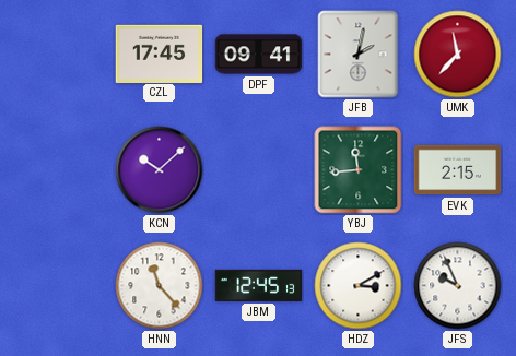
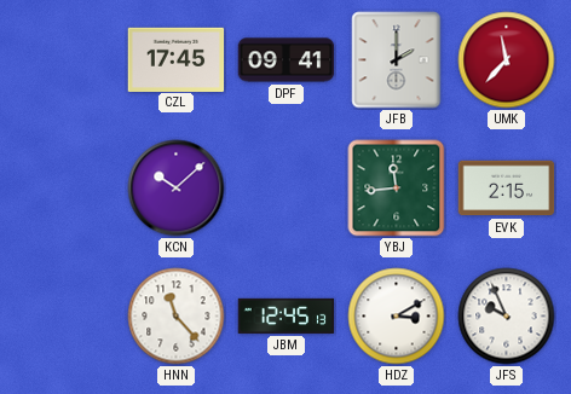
JFB: 2:02 -> 2:00 (397, 60)
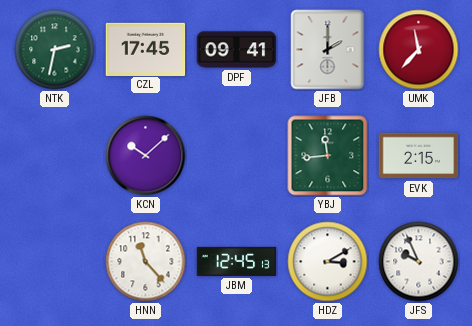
NTK: none -> 2:32 (55, 50)
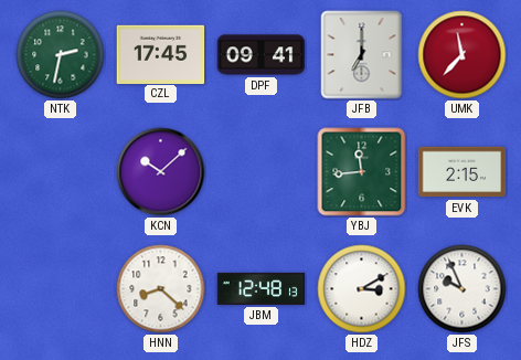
JFB: 2:00 -> 7:00 (362, 55)
HNN: 11:23 -> 8:22 (161, 289)
JBM: 12:45 -> 12:48 (262, 288)
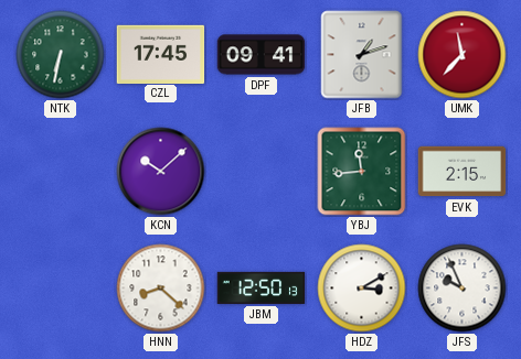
NTK: 2:32 -> 6:32 (61, 55)
JFB: 7:00 -> 1:12 (362, 55)
JBM: 12:48 -> 12:50 (262, 287)
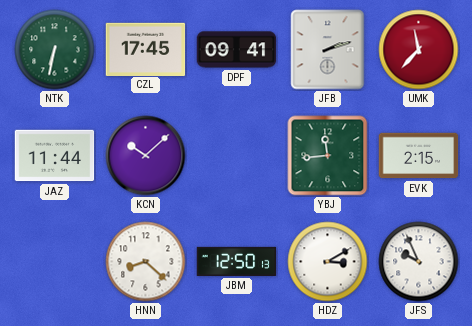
JFB: 1:12 -> 2:12 (328, 50)
JAZ: none -> 11:44 (55, 156)
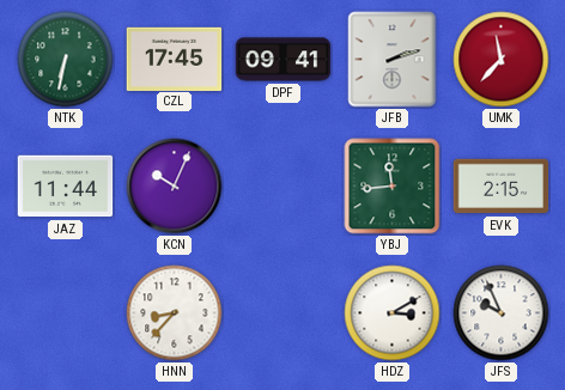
KCN: 10:08 -> 10:04 (175, 187)
HNN: 8:22 -> 8:37 (175, 313)
JBM: 12:50 -> none (237, 261)
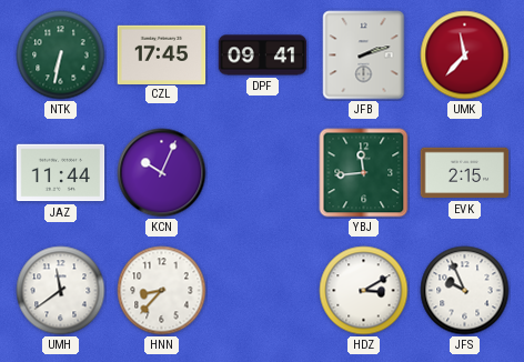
UMH: none -> 11:39 (61, 291)
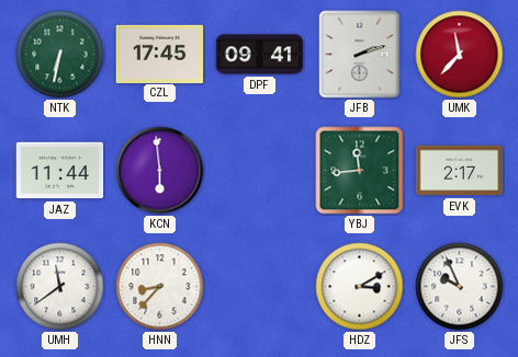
KCN: 10:04 -> 5:59 (160, 171)
EVK: 2:15 -> 2:17 (460, 171)
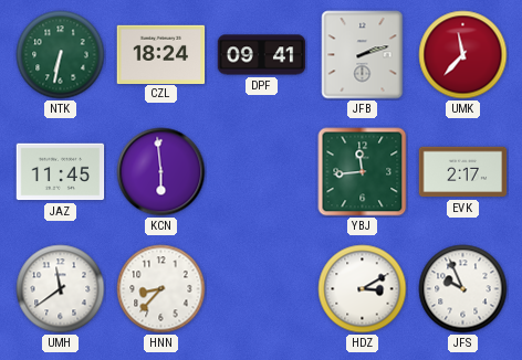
CZL: 17:45 -> 18:24 (161, 54)
JAZ: 11:44 -> 11:45 (61, 172)
